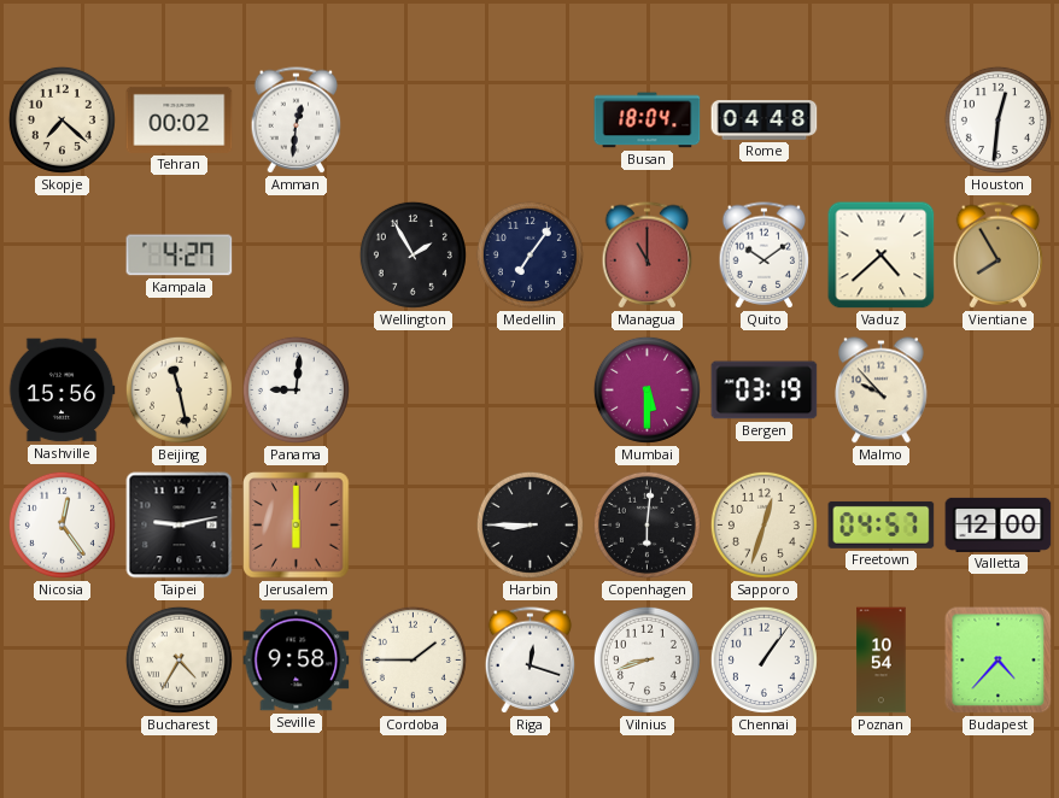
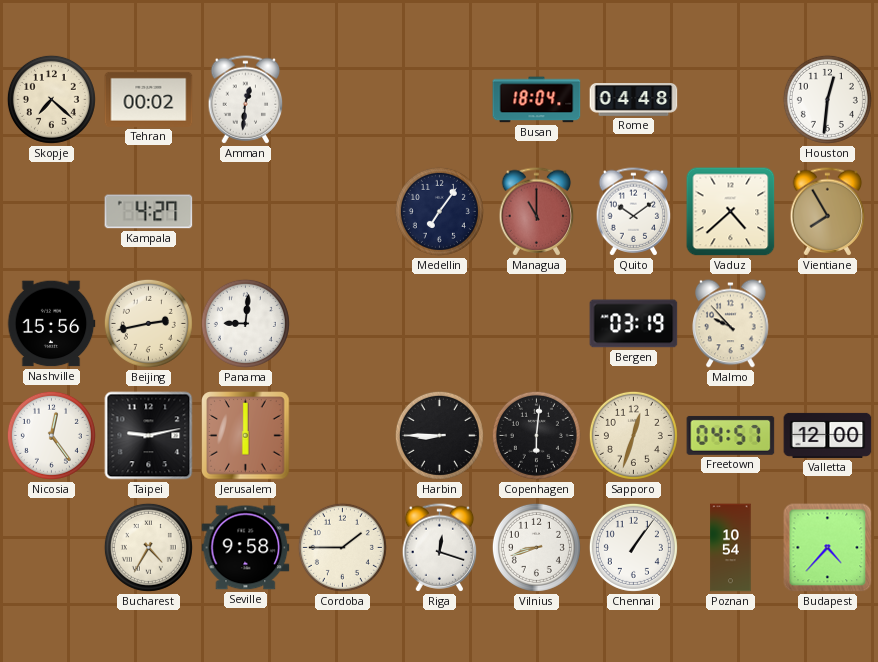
Wellington: 1:55 -> none (413, 254)
Beijing: 11:28 -> 2:43 (148, 323)
Mumbai: 5:30 -> none (646, 389)
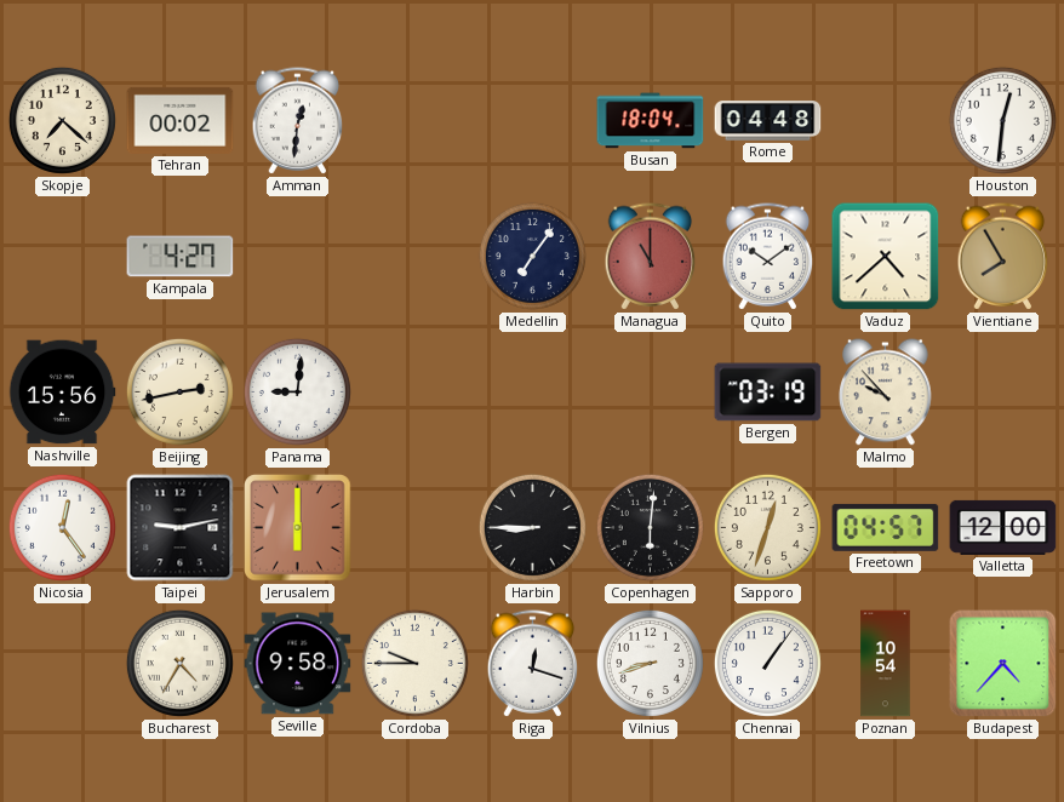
Cordoba: 1:45 -> 9:45 (414, 663)
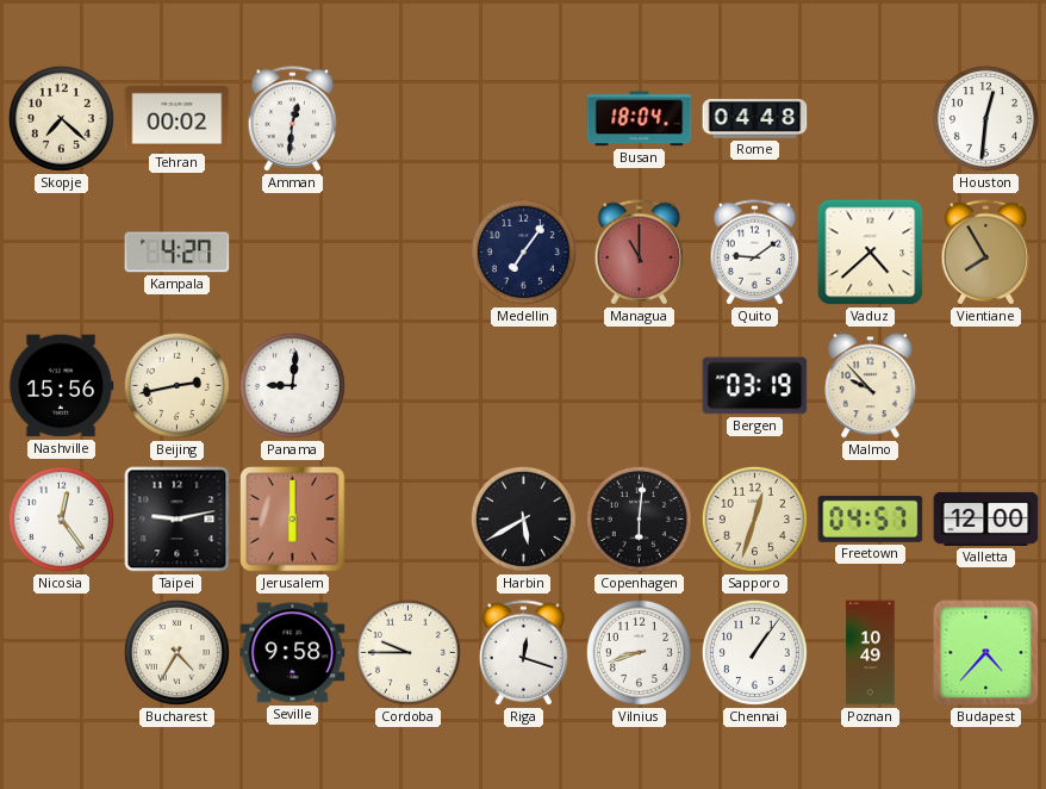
Quito: 10:09 -> 9:09 (755, 253)
Harbin: 8:45 -> 5:40 (523, 518)
Poznan: 10:54 -> 10:49 (871, 653)
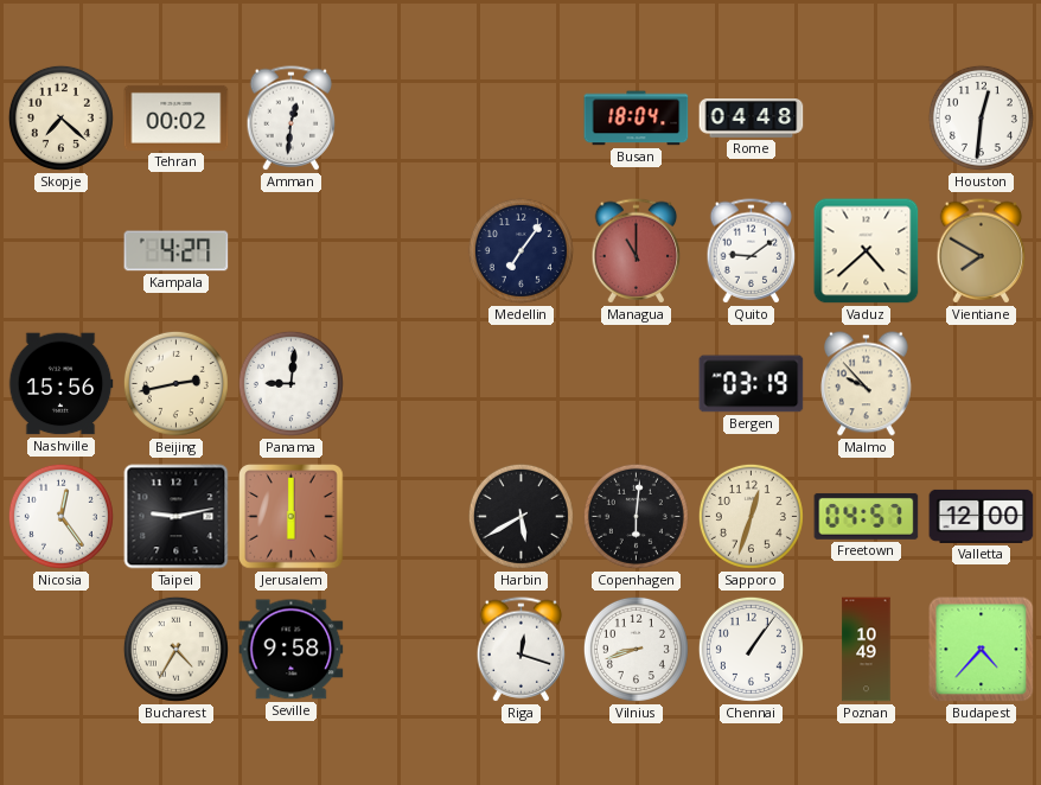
Vientiane: 7:55 -> 7:50 (982, 251)
Cordoba: 9:45 -> none (407, 652)
